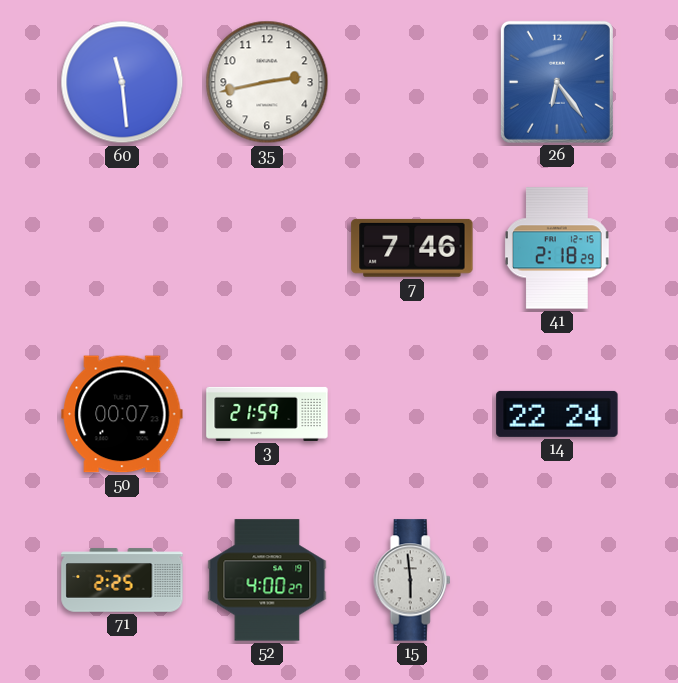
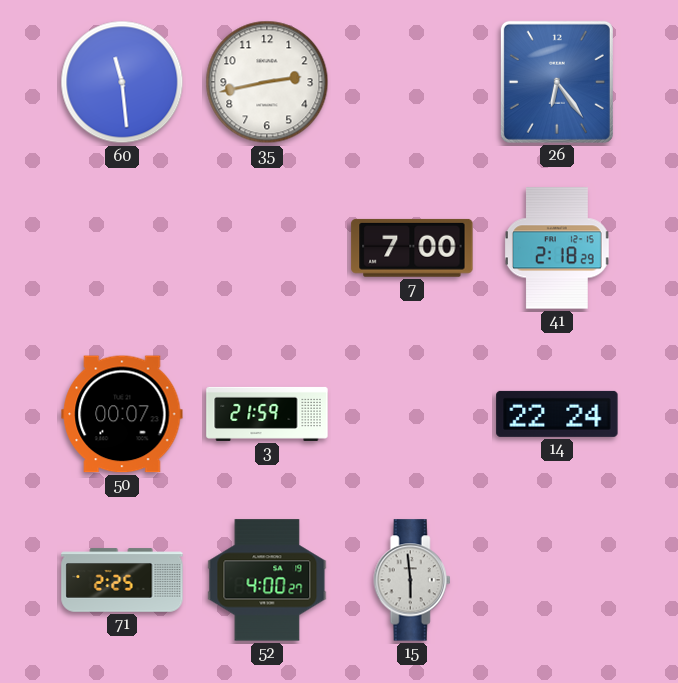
7: 7:46 -> 7:00 (412, 248)
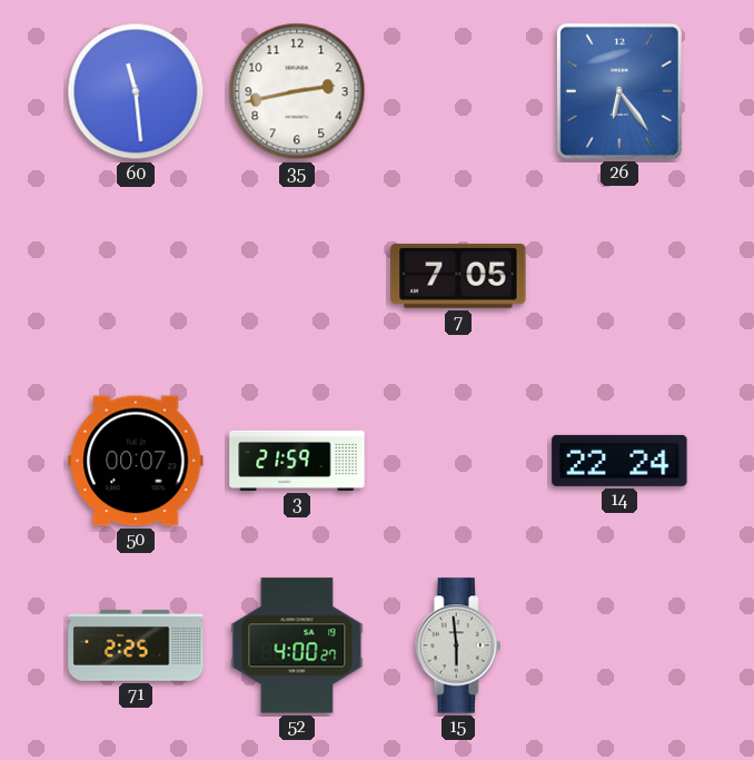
7: 7:00 -> 7:05 (458, 276)
41: 2:18 -> none (557, 248)
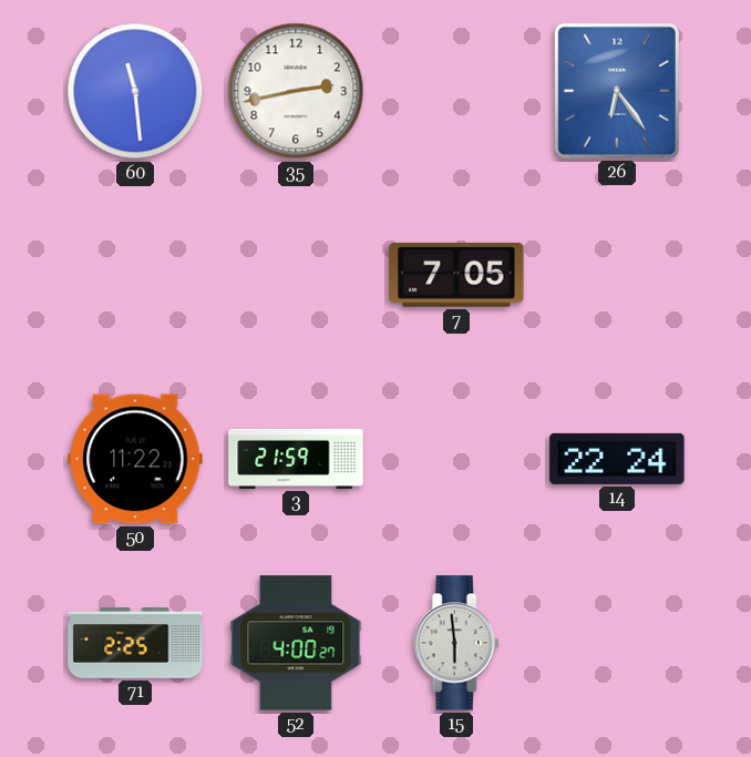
50: 00:07 -> 11:22 (135, 459)
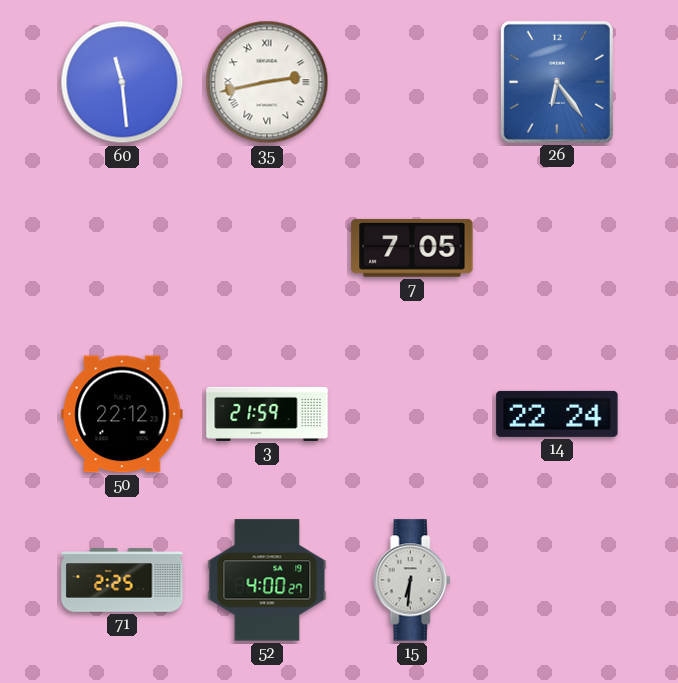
35 numerals: Arabic -> Roman (267, 82)
50: 11:22 -> 22:12 (122, 414)
15: 5:59 -> 6:31 (412, 580)
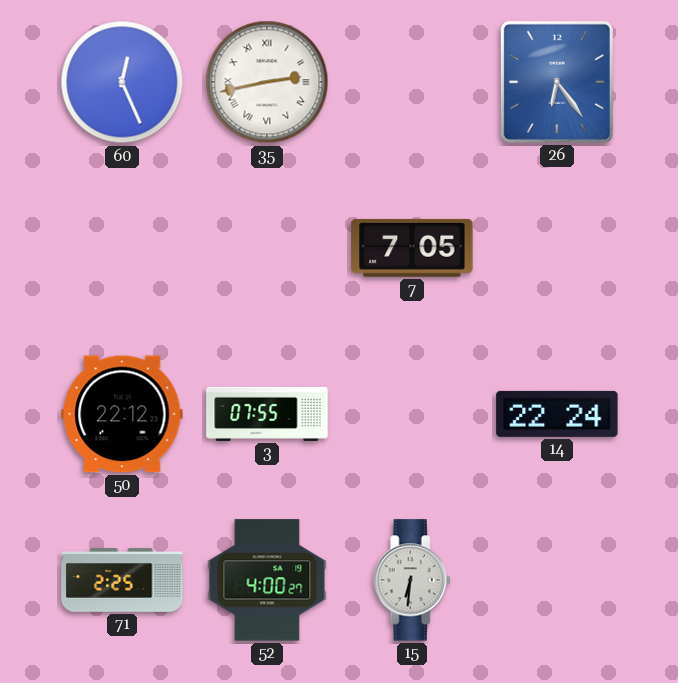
60: 11:29 -> 12:26 (122, 82)
3: 21:59 -> 07:55 (267, 414)
